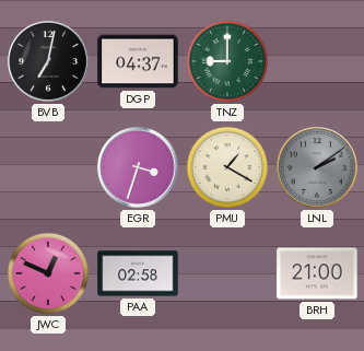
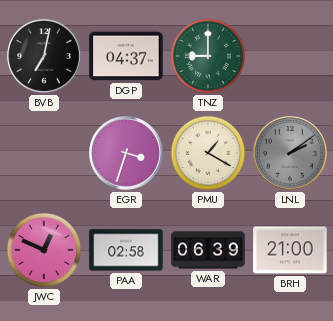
WAR: none -> 06:39 (208, 250)
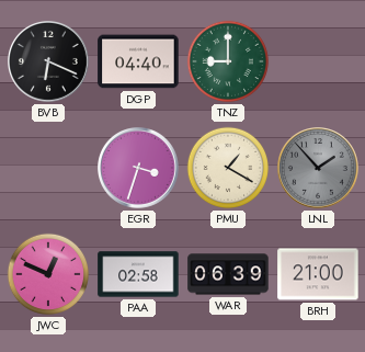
BVB: 7:02 -> 6:19 (49, 63)
DGP: 04:37 -> 04:40 (138, 61)
LNL: 2:09 -> 1:53 (319, 169)
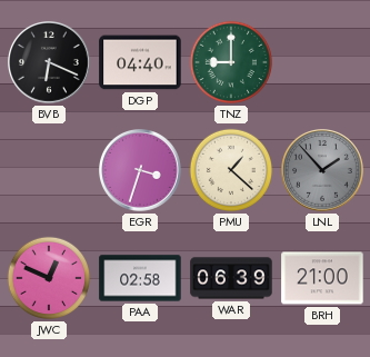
PMU: 1:20 -> 1:22 (231, 170)
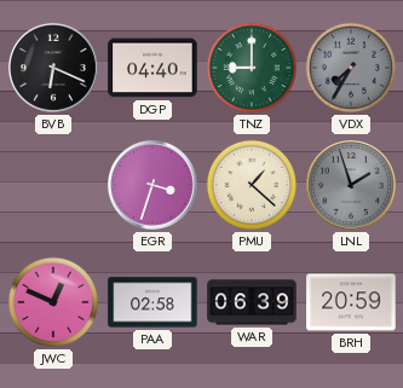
VDX: none -> 7:35 (351, 68)
LNL: 1:53 -> 1:57 (352, 186)
BRH: 21:00 -> 20:59 (351, 302)
